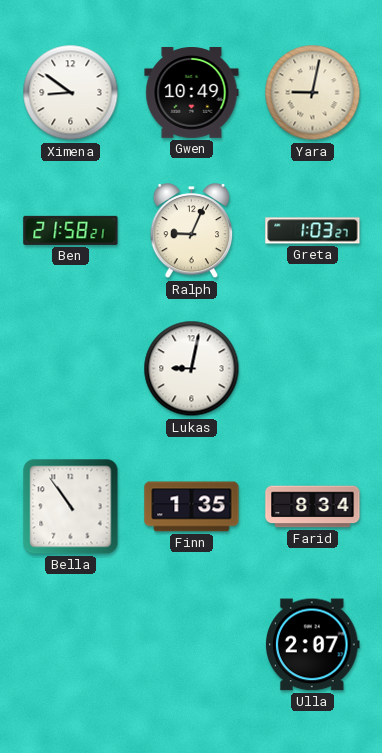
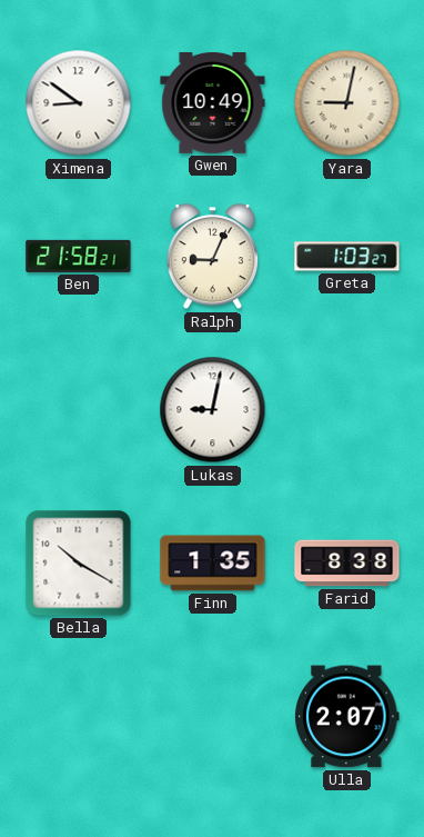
Bella: 10:54 -> 10:20 (79, 564)
Farid: 8:34 -> 8:38 (347, 564)
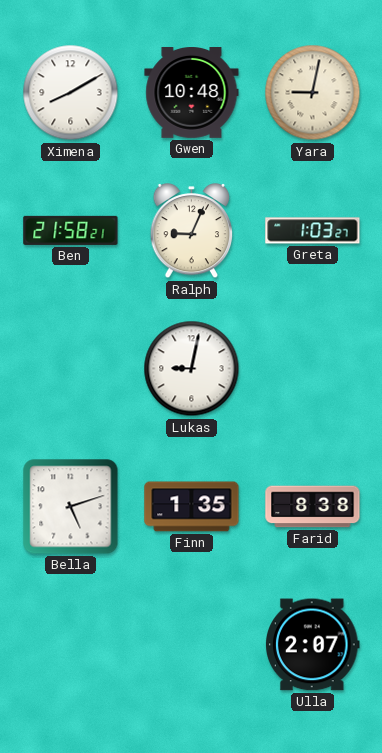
Ximena: 8:51 -> 8:10 (71, 93)
Gwen: 10:49 -> 10:48 (192, 93)
Bella: 10:20 -> 5:12 (71, 507)
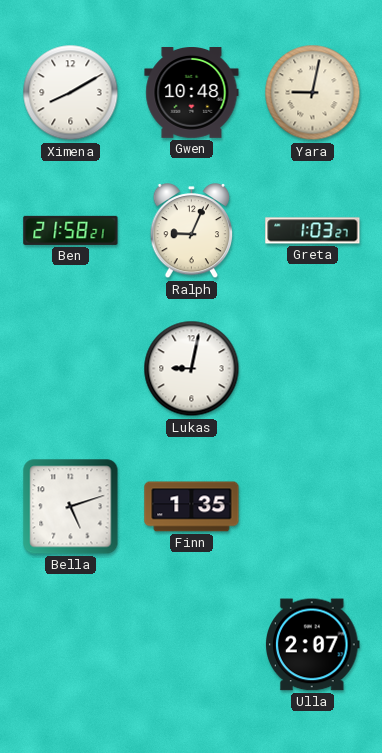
Farid: 8:38 -> none (313, 507)
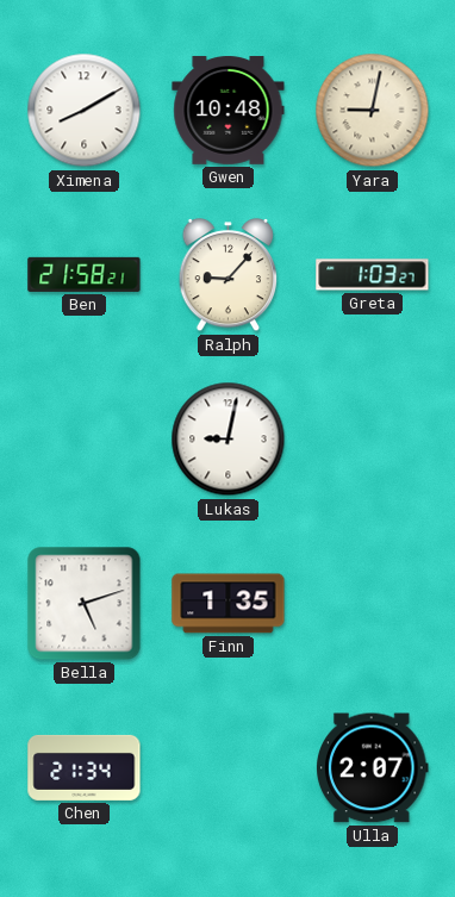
Ralph: 9:04 -> 9:07 (229, 275)
Chen: none -> 21:34 (85, 767)
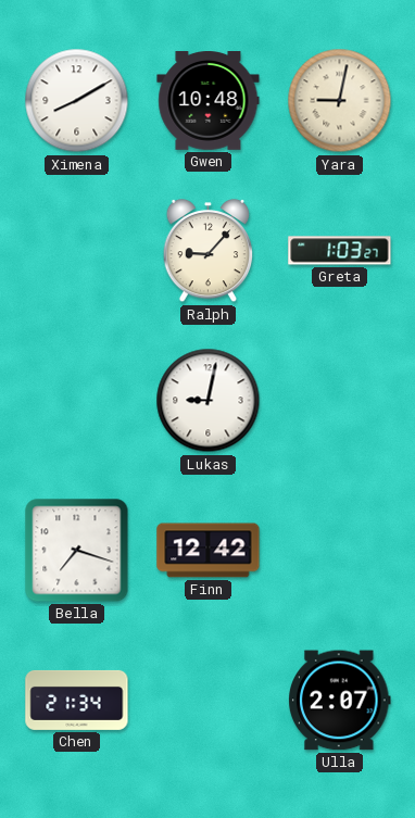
Ben: 21:58 -> none (85, 274)
Bella: 5:12 -> 7:18 (77, 551)
Finn: 1:35 -> 12:42 (209, 551)
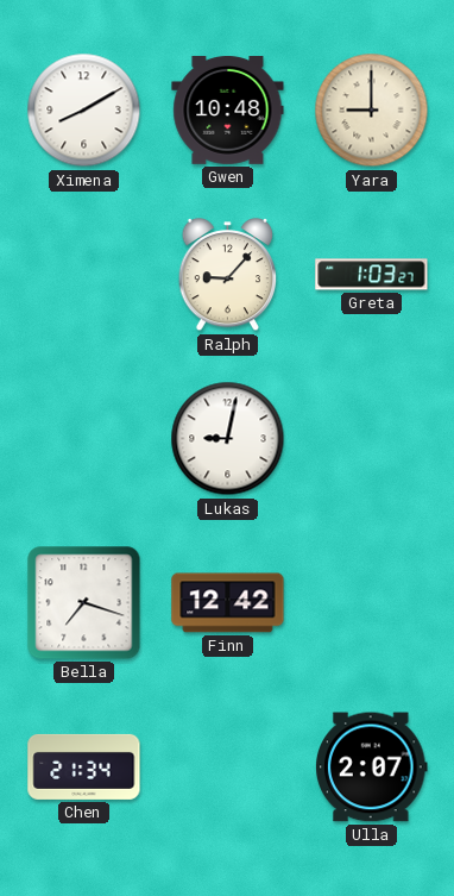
Yara: 9:02 -> 9:00 (372, 111)
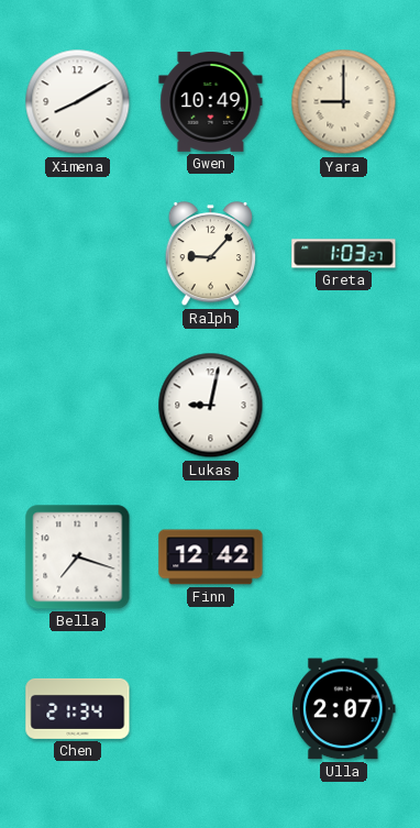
Gwen: 10:48 -> 10:49 (211, 102)
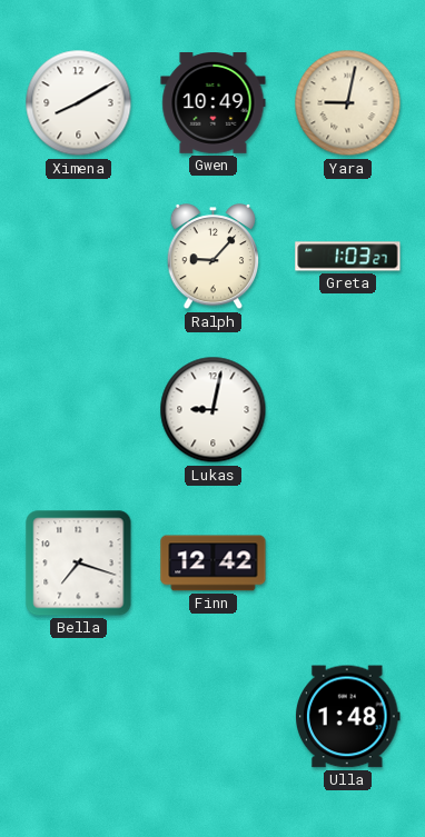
Yara: 9:00 -> 9:02 (348, 103)
Chen: 21:34 -> none (78, 708)
Ulla: 2:07 -> 1:48 (348, 717)
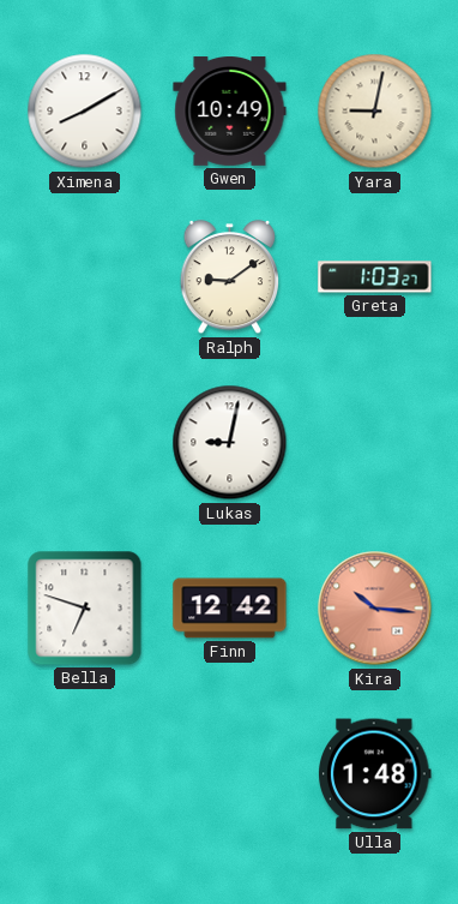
Ralph: 9:07 -> 9:09 (230, 277)
Bella: 7:18 -> 6:48 (85, 609)
Kira: none -> 10:16 (375, 609)
